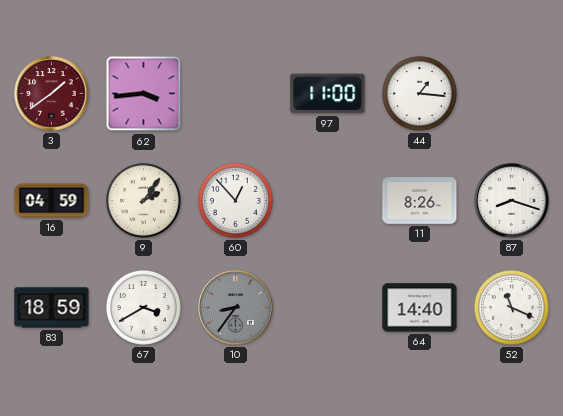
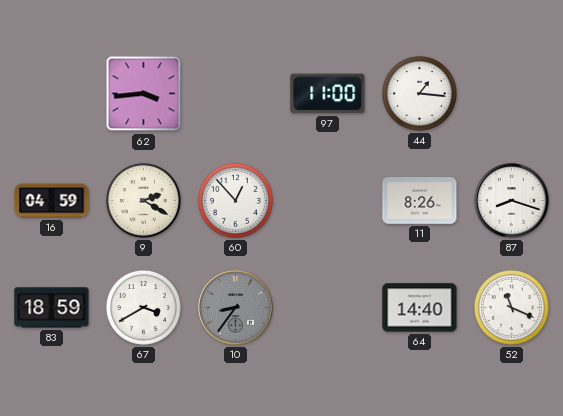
3: 1:39 -> none (52, 94)
9: 2:06 -> 2:20 (143, 200)
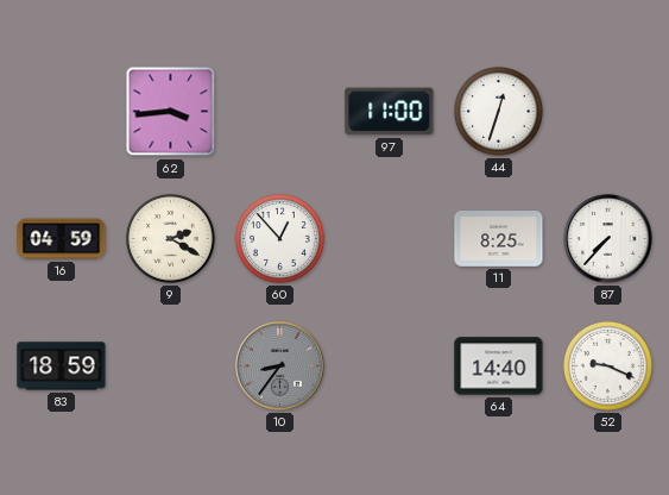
44: 1:16 -> 12:33 (498, 111)
11: 8:26 -> 8:25 (499, 239)
87: 8:18 -> 7:37 (608, 239)
67: 3:40 -> none (143, 307)
52: 11:19 -> 9:19 (607, 365)
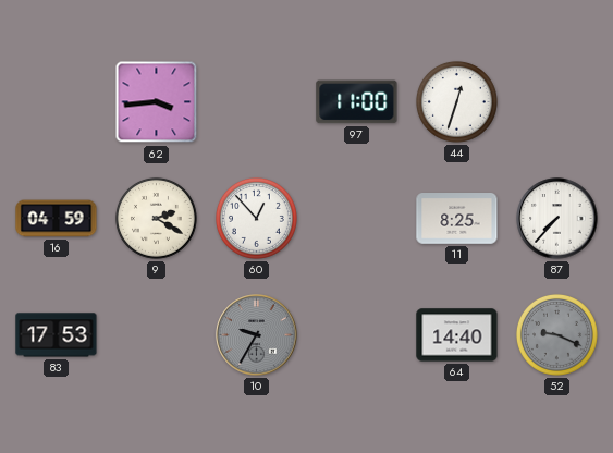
83: 18:59 -> 17:53 (57, 335)
10: 8:36 -> 9:35 (257, 335)
52 dial: white -> grey (556, 334)
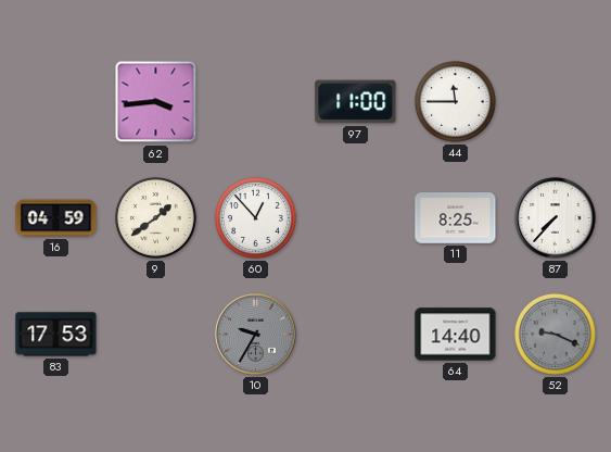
44: 12:33 -> 11:45 (455, 101)
9: 2:20 -> 1:39 (155, 217)
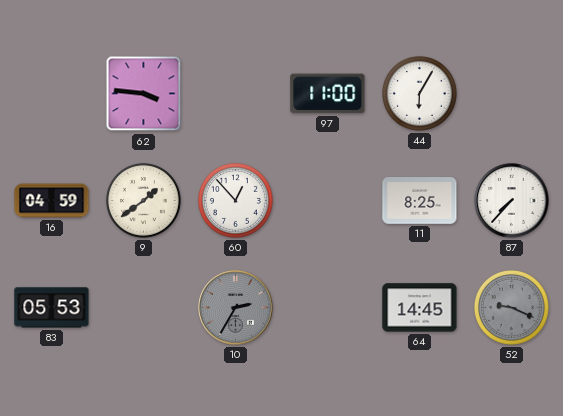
62: 3:44 -> 3:46 (144, 94)
44: 11:45 -> 6:05 (419, 93)
83: 17:53 -> 05:53 (52, 308)
10: 9:35 -> 2:35 (236, 308)
64: 14:40 -> 14:45 (420, 308)
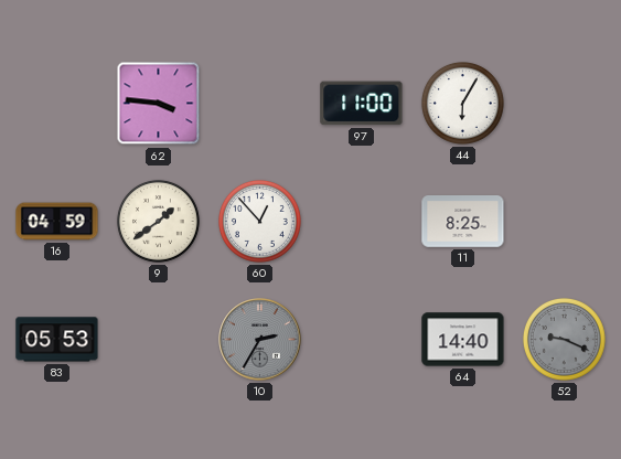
87: 7:37 -> none (512, 201)
64: 14:45 -> 14:40 (463, 340)
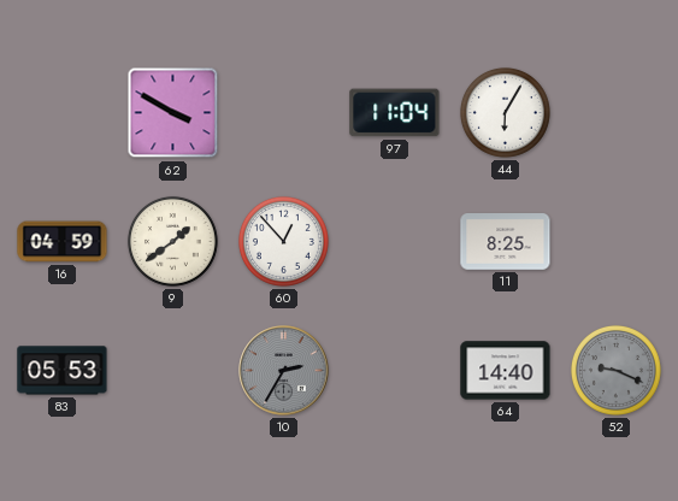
62: 3:46 -> 3:50 (173, 113)
97: 11:00 -> 11:04 (395, 113)
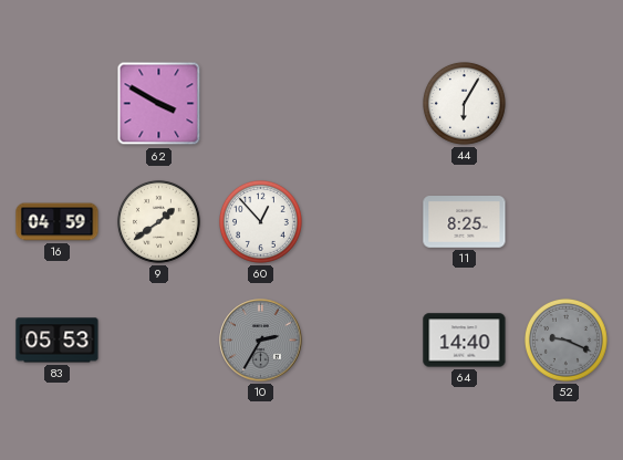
97: 11:04 -> none (395, 113)
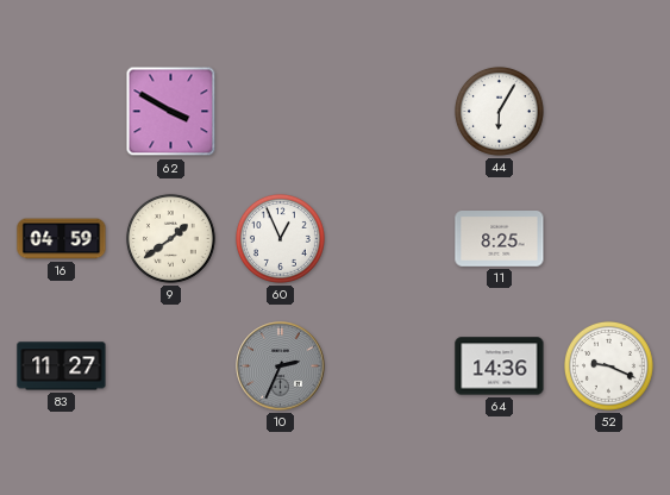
60: 12:53 -> 12:56 (280, 238)
83: 05:53 -> 11:27 (62, 366)
10: 2:35 -> 2:34 (281, 366)
64: 14:40 -> 14:36 (500, 366)
52 dial: grey -> white (608, 365)
